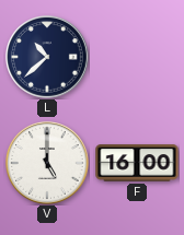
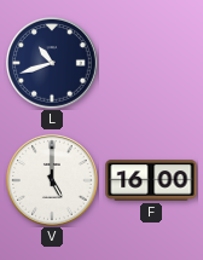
L: 10:38 -> 10:42 (53, 64)
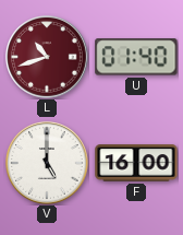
L dial: navy -> burgundy (48, 58)
U: none -> 01:40 (136, 57)
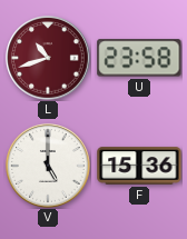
U: 01:40 -> 23:58 (139, 58)
F: 16:00 -> 15:36 (139, 166)
